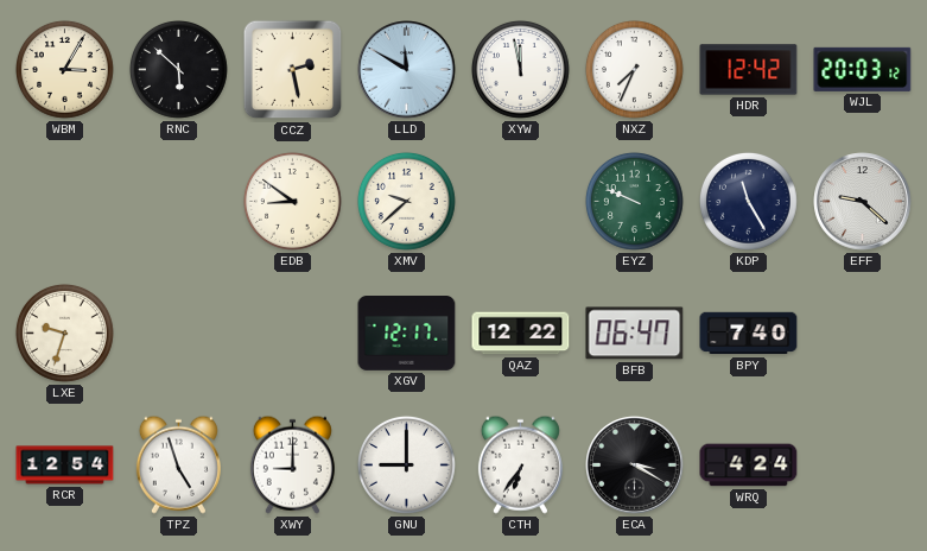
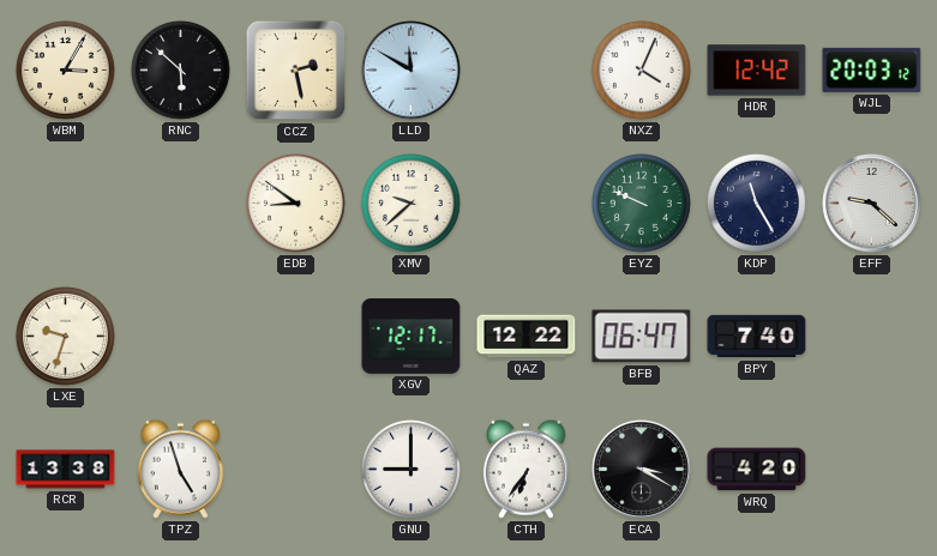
XYW: 11:58 -> none (521, 70)
NXZ: 7:34 -> 4:04 (642, 71)
RCR: 12:54 -> 13:38 (66, 470)
XWY: 9:00 -> none (292, 464)
WRQ: 4:24 -> 4:20 (757, 470)
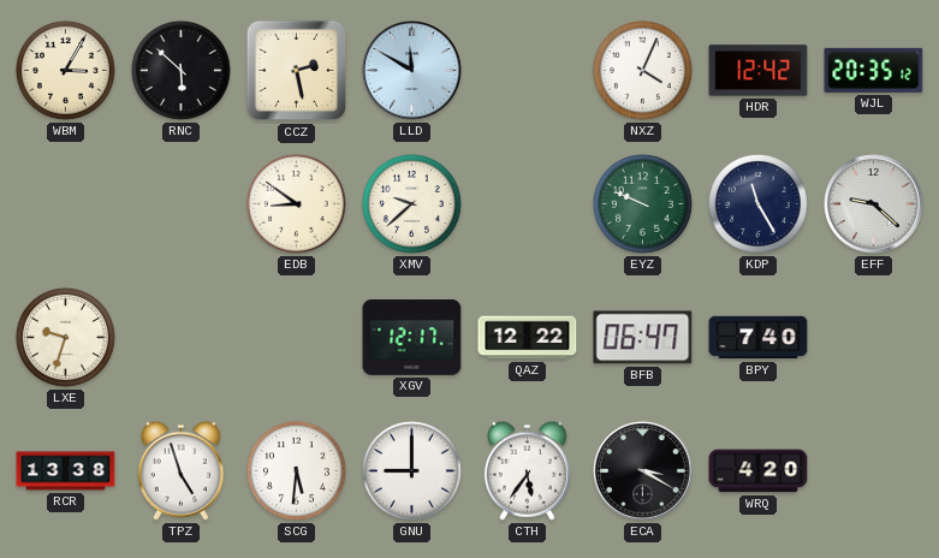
WJL: 20:03 -> 20:35 (874, 70)
SCG: none -> 5:31 (297, 471)
CTH: 6:36 -> 5:36 (527, 470)
